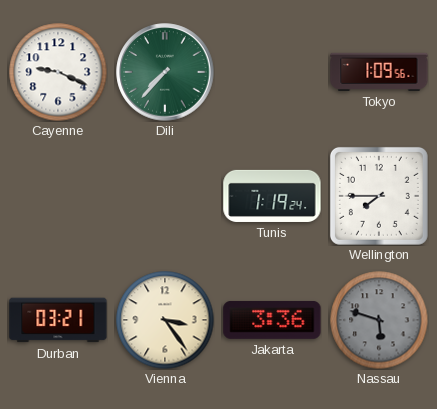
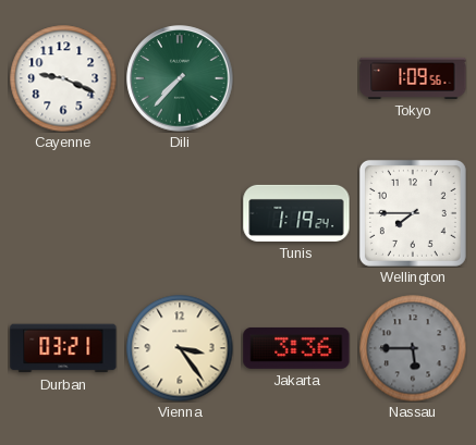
Nassau: 5:48 -> 5:45 (413, 348)
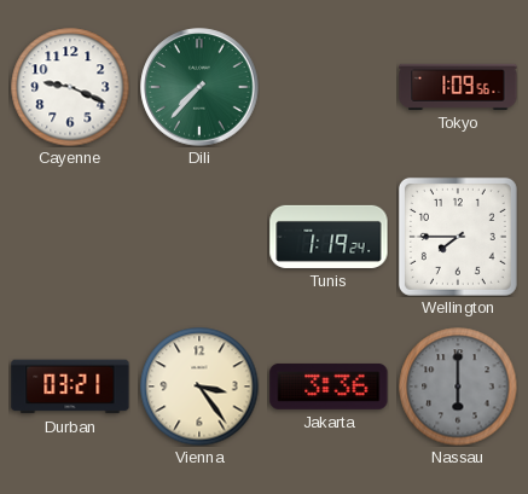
Nassau: 5:45 -> 6:00 (458, 387)
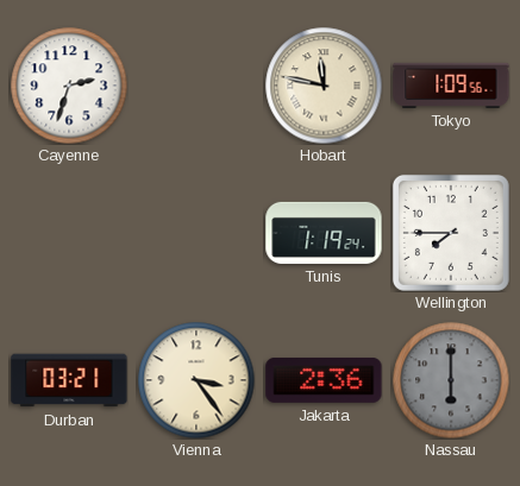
Cayenne: 9:19 -> 2:33 (69, 86)
Dili: 7:37 -> none (199, 87)
Hobart: none -> 11:47 (324, 86)
Jakarta: 3:36 -> 2:36 (324, 380)
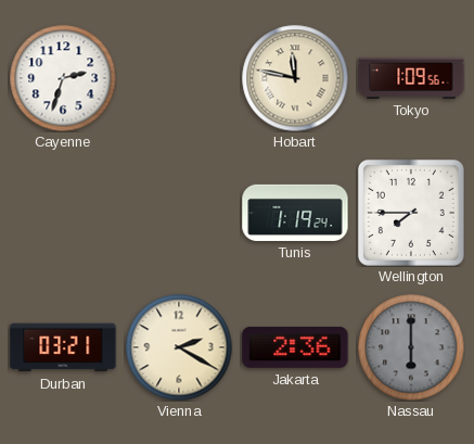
Vienna: 3:24 -> 2:20 (179, 347)
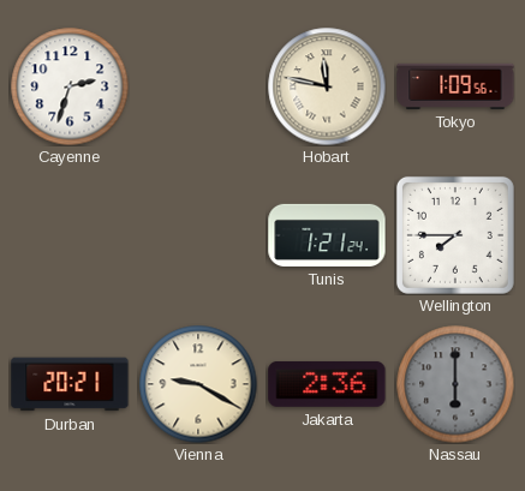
Tunis: 1:19 -> 1:21 (327, 235)
Durban: 03:21 -> 20:21 (70, 384)
Vienna: 2:20 -> 9:20 (198, 384)
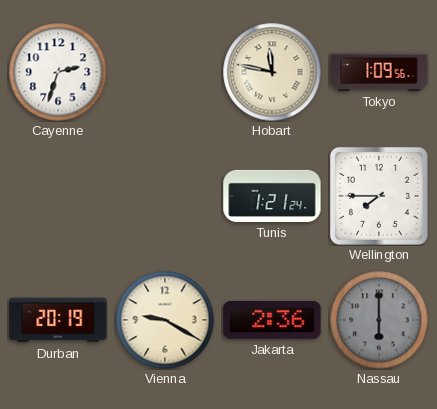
Durban: 20:21 -> 20:19 (58, 320)
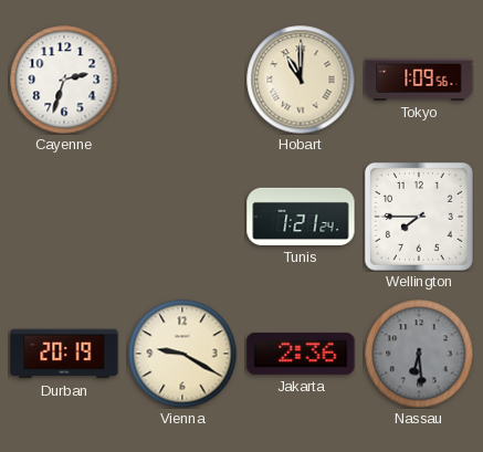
Hobart: 11:47 -> 11:00 (301, 80)
Nassau: 6:00 -> 6:29 (419, 354)
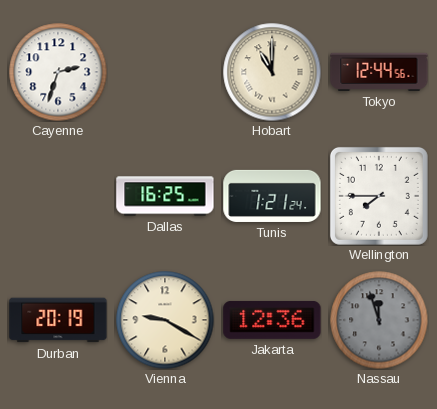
Tokyo: 1:09 -> 12:44 (379, 72)
Dallas: none -> 16:25 (165, 196)
Jakarta: 2:36 -> 12:36 (272, 320)
Nassau: 6:29 -> 11:57 (379, 320)
